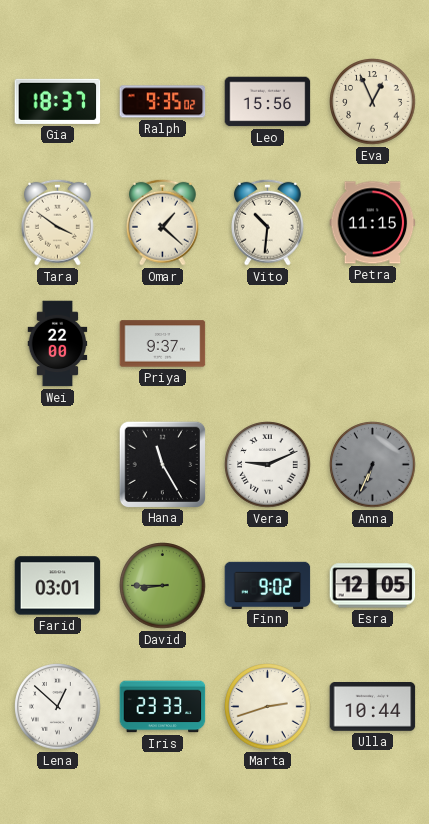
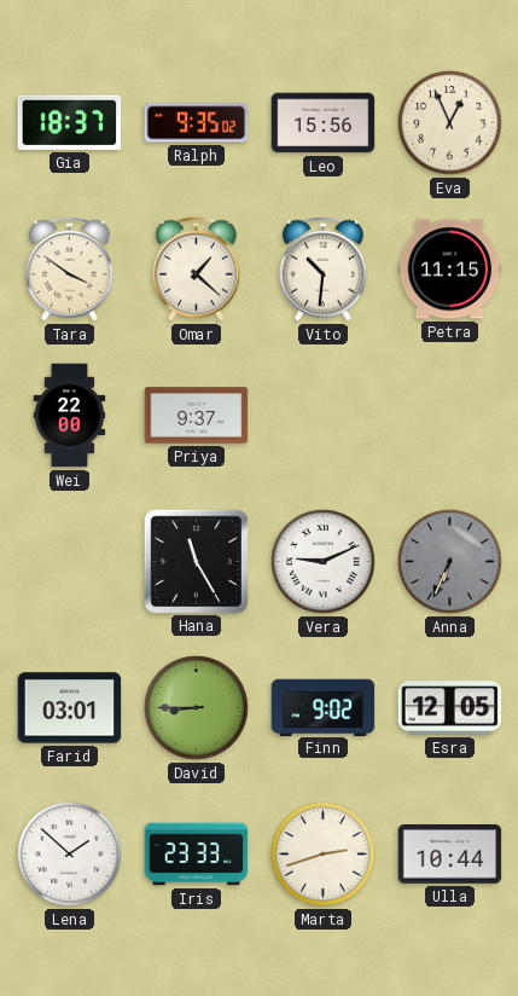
Lena: 12:52 -> 1:52 (70, 855)
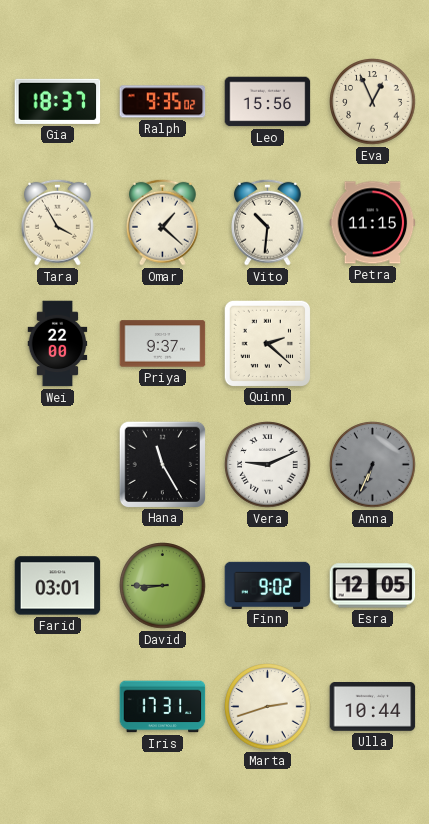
Tara: 3:51 -> 3:55 (57, 222)
Quinn: none -> 2:22 (267, 343)
Lena: 1:52 -> none (70, 855)
Iris: 23:33 -> 17:31 (163, 707)
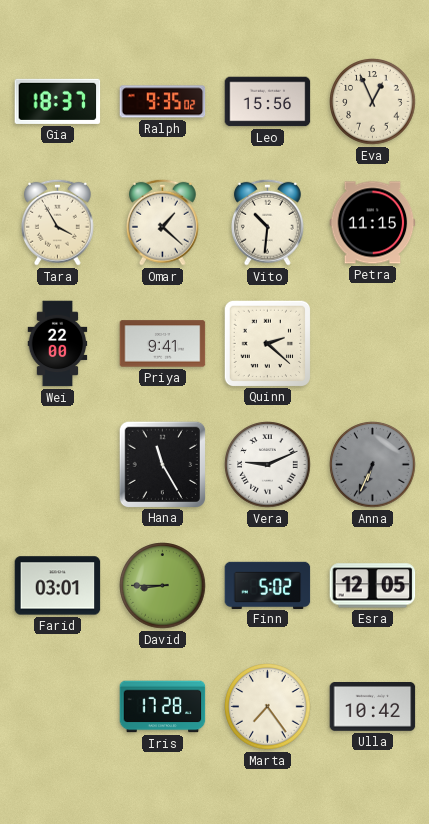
Priya: 9:37 -> 9:41 (163, 344)
Finn: 9:02 -> 5:02 (268, 585)
Iris: 17:31 -> 17:28 (163, 707)
Marta: 2:42 -> 7:24 (268, 707)
Ulla: 10:44 -> 10:42 (373, 707)
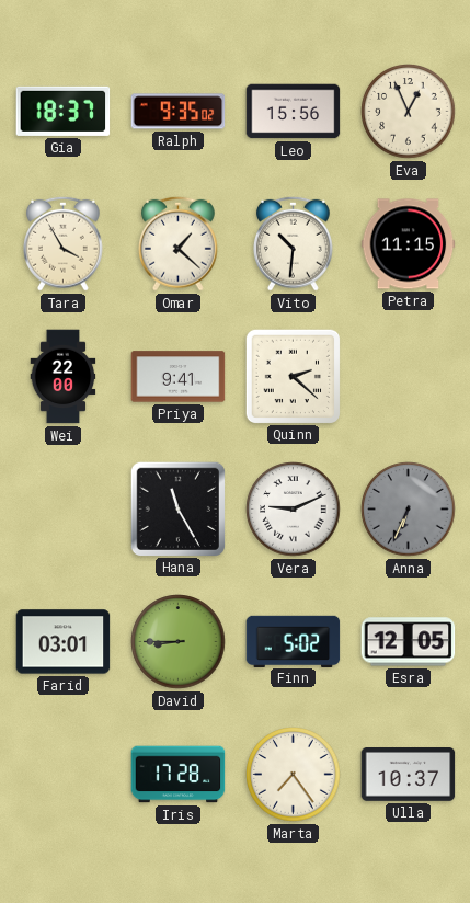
Ulla: 10:42 -> 10:37 (409, 775)
